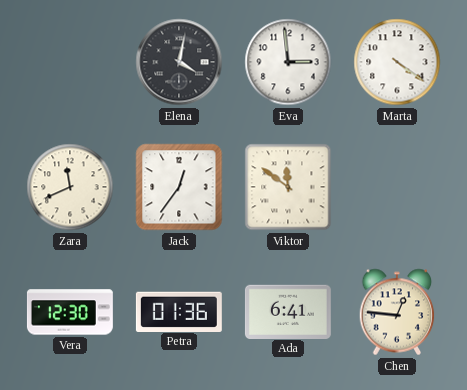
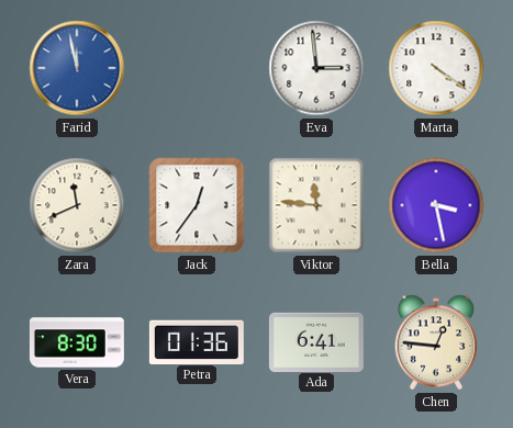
Farid: none -> 11:58 (77, 68)
Elena: 4:02 -> none (179, 62)
Viktor: 11:51 -> 11:46 (316, 205)
Bella: none -> 3:28 (436, 205)
Vera: 12:30 -> 8:30 (77, 342)
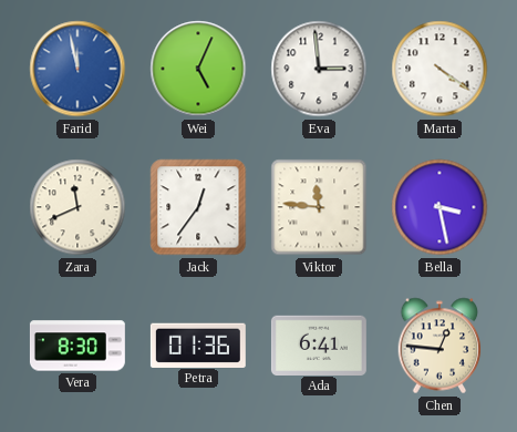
Wei: none -> 5:04 (198, 69)
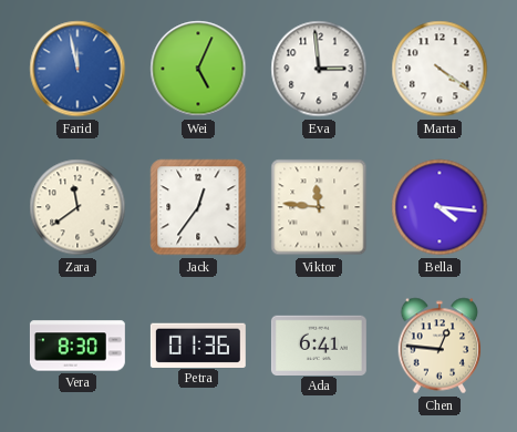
Zara: 11:41 -> 11:39 (77, 207)
Bella: 3:28 -> 4:16 (440, 207)
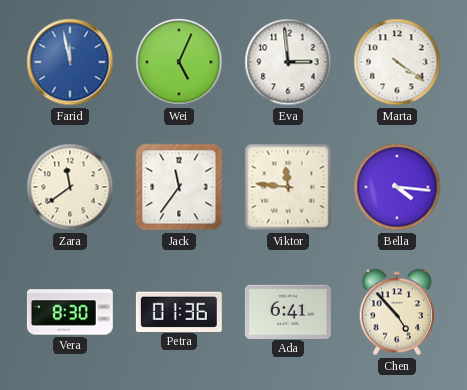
Jack: 12:36 -> 11:36 (179, 187)
Chen: 12:46 -> 4:53 (397, 312)
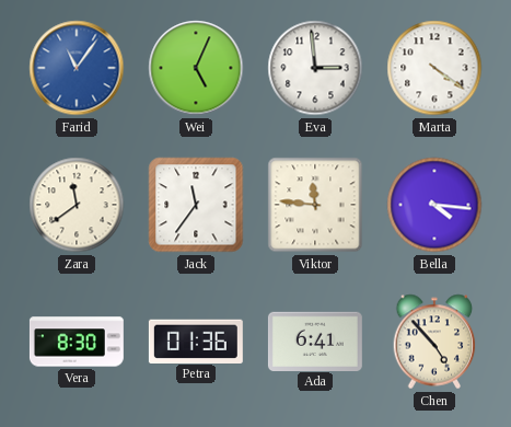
Farid: 11:58 -> 11:06 (77, 68)
